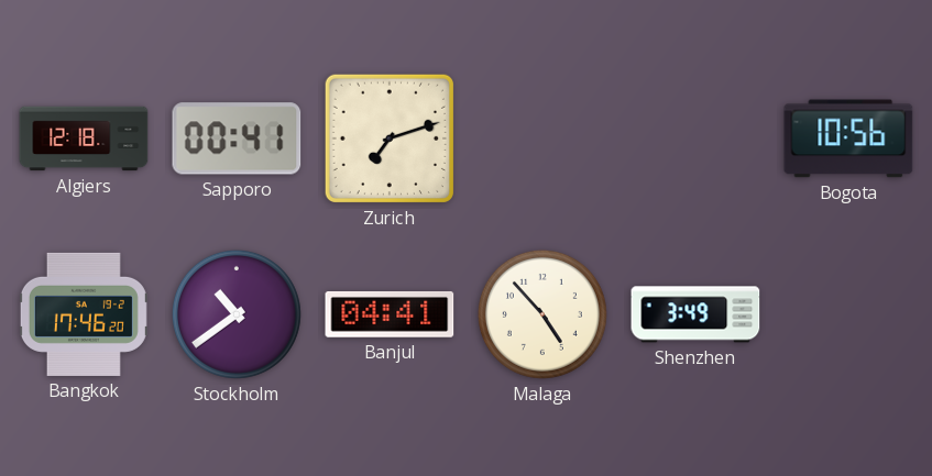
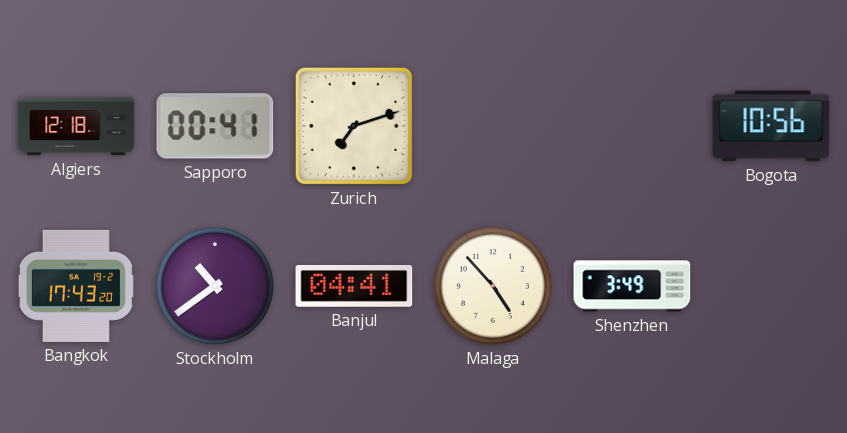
Bangkok: 17:46 -> 17:43 (76, 286)
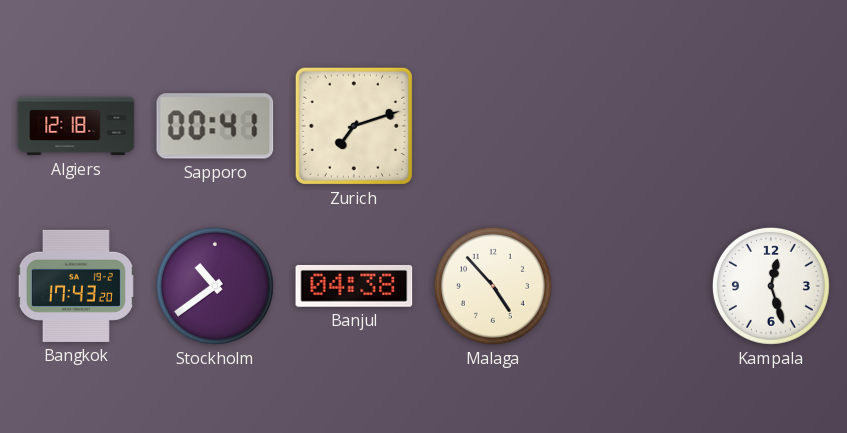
Bogota: 10:56 -> none (771, 126)
Banjul: 04:41 -> 04:38 (354, 286)
Shenzhen: 3:49 -> none (632, 286)
Kampala: none -> 12:27 (771, 286)
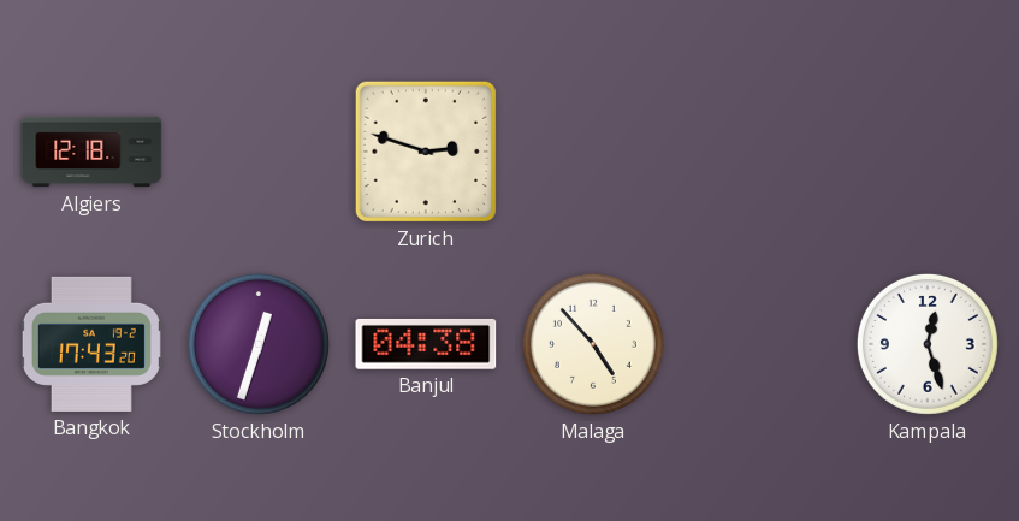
Sapporo: 00:41 -> none (215, 126)
Zurich: 7:12 -> 2:48 (426, 152)
Stockholm: 10:39 -> 12:33 (259, 344)
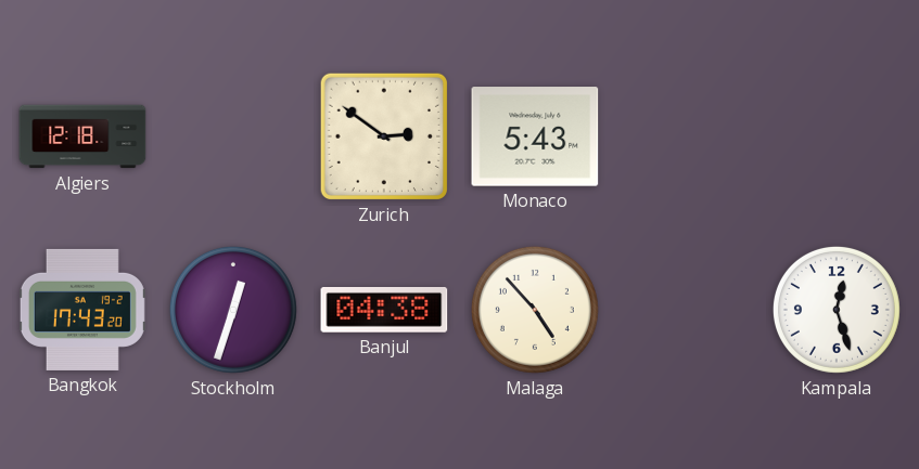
Zurich: 2:48 -> 2:51 (384, 136)
Monaco: none -> 5:43 (535, 136)
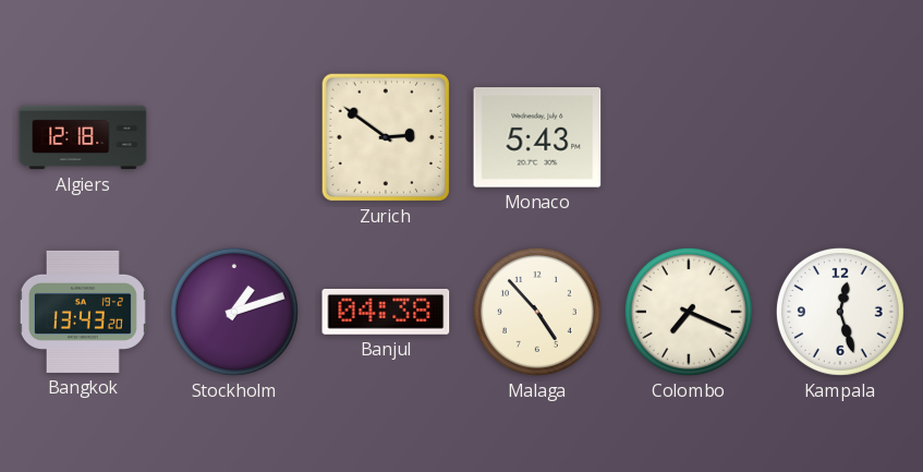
Bangkok: 17:43 -> 13:43 (83, 312)
Stockholm: 12:33 -> 1:12 (234, 312)
Colombo: none -> 7:19 (689, 312)
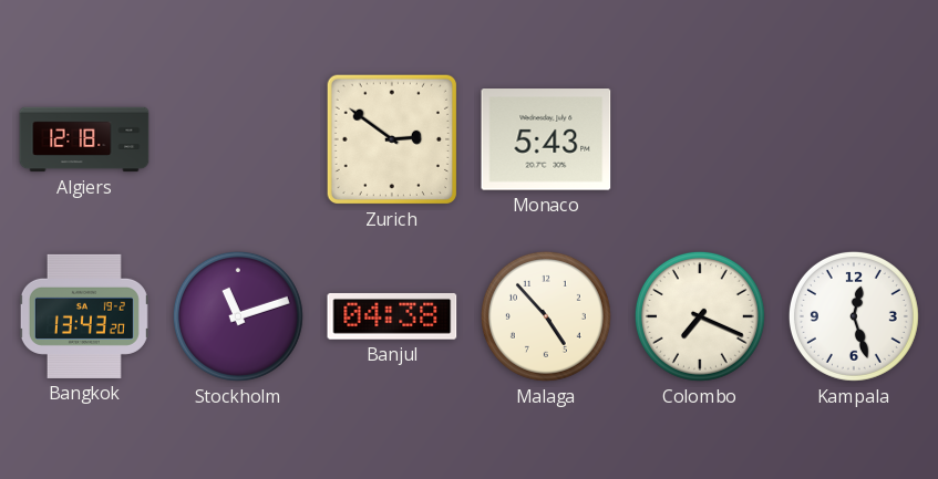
Stockholm: 1:12 -> 11:12 (238, 316)
